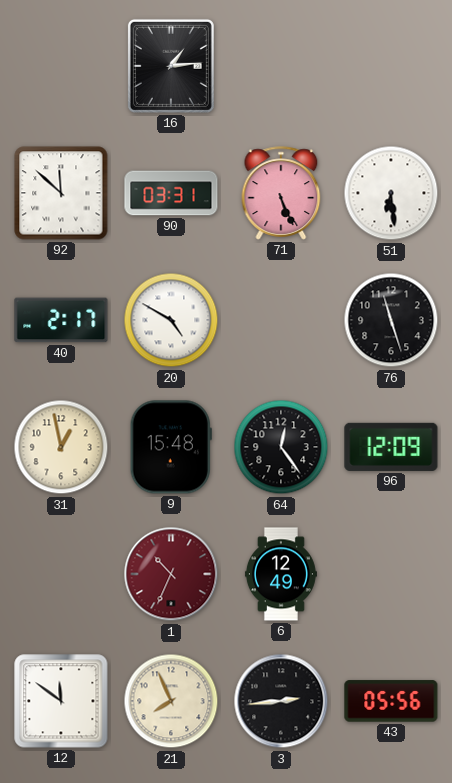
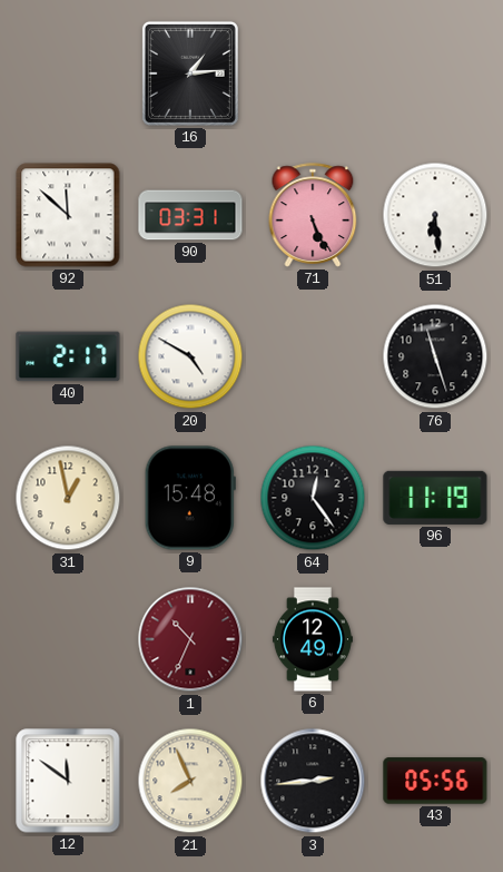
96: 12:09 -> 11:19 (435, 498)
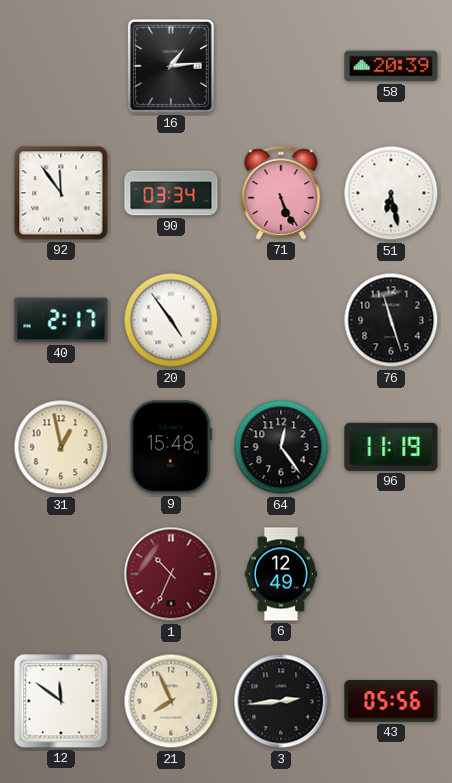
58: none -> 20:39 (391, 66)
92: 11:52 -> 11:54 (61, 193)
90: 03:31 -> 03:34 (171, 193)
51: 6:29 -> 6:28 (391, 193)
20: 4:50 -> 4:54 (171, 320)
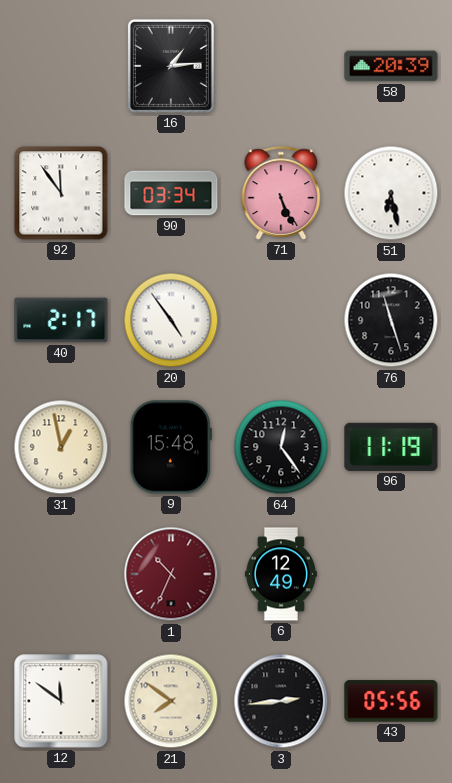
21: 7:56 -> 7:51 (171, 701)
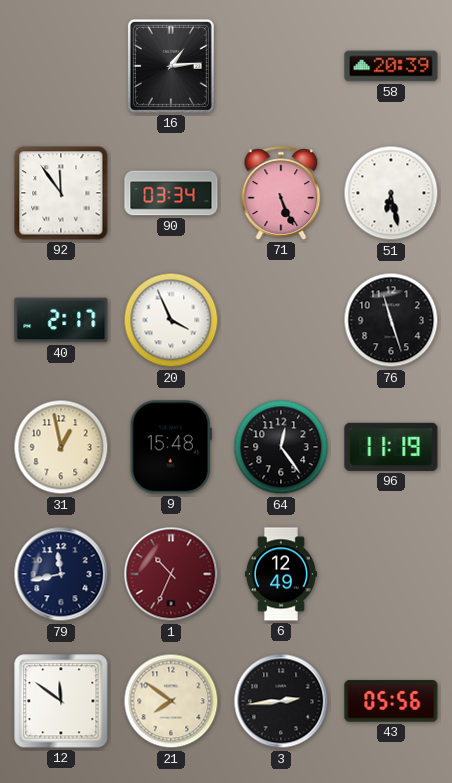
20: 4:54 -> 3:56 (171, 320)
79: none -> 11:43 (61, 574)
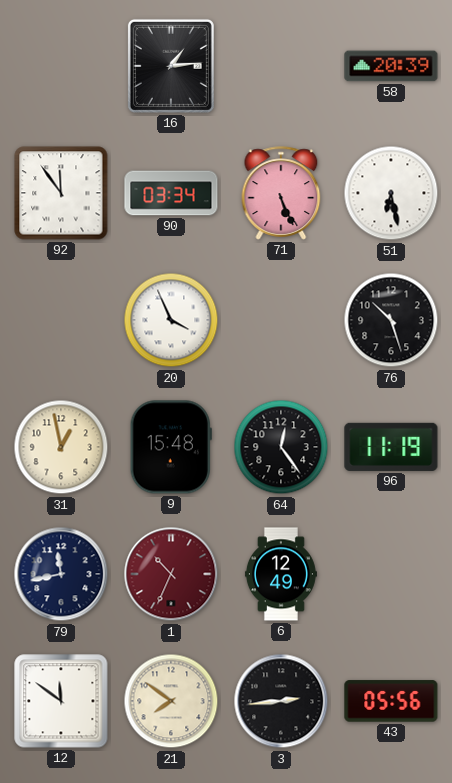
40: 2:17 -> none (61, 320)
76: 11:27 -> 10:27 (391, 320)
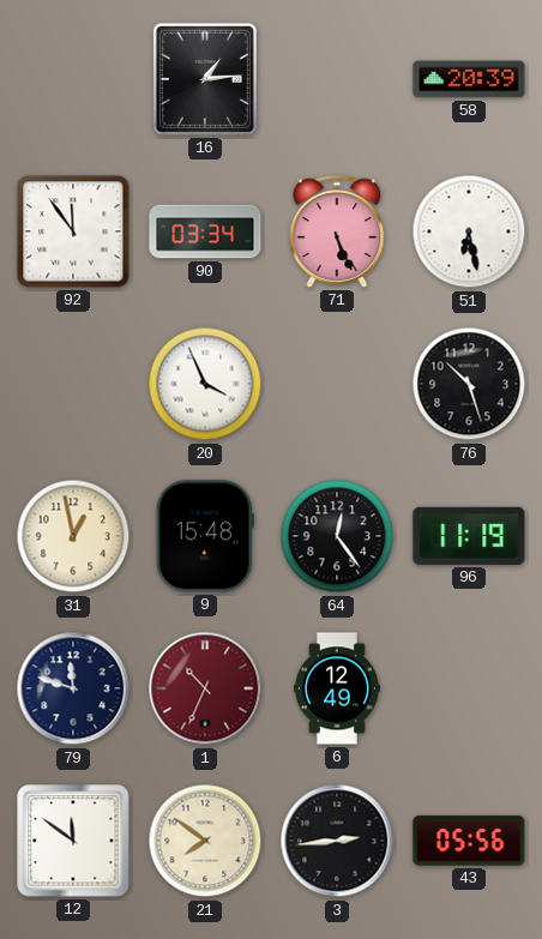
79: 11:43 -> 11:48 (73, 688)
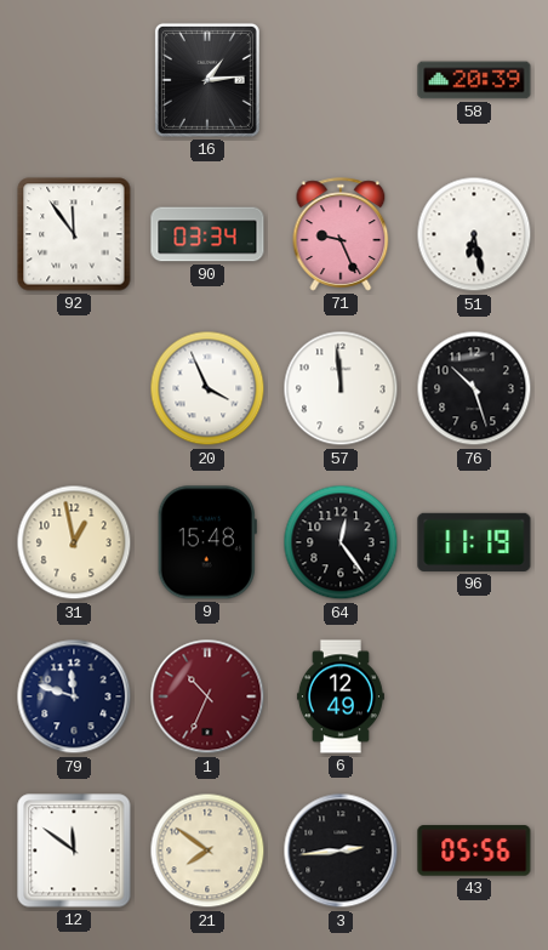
71: 5:26 -> 9:26 (341, 234)
57: none -> 11:59 (341, 388)
